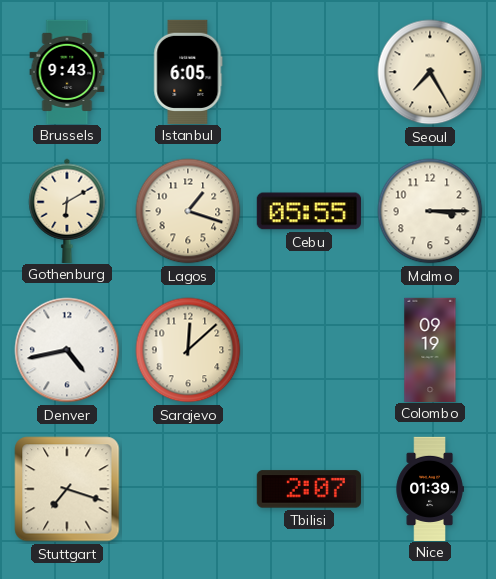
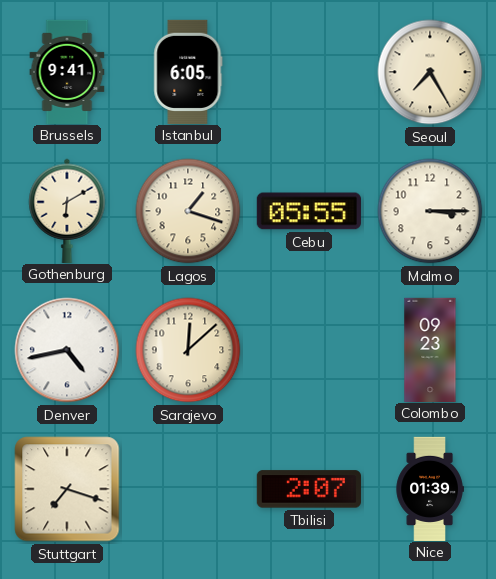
Brussels: 9:43 -> 9:41 (67, 71)
Colombo: 09:19 -> 09:23 (430, 349)
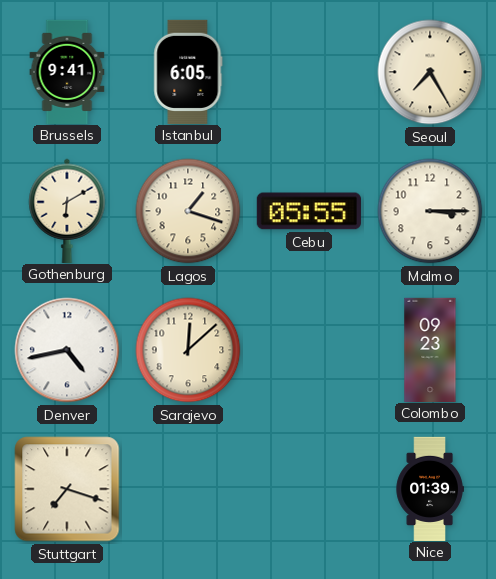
Tbilisi: 2:07 -> none (309, 489)
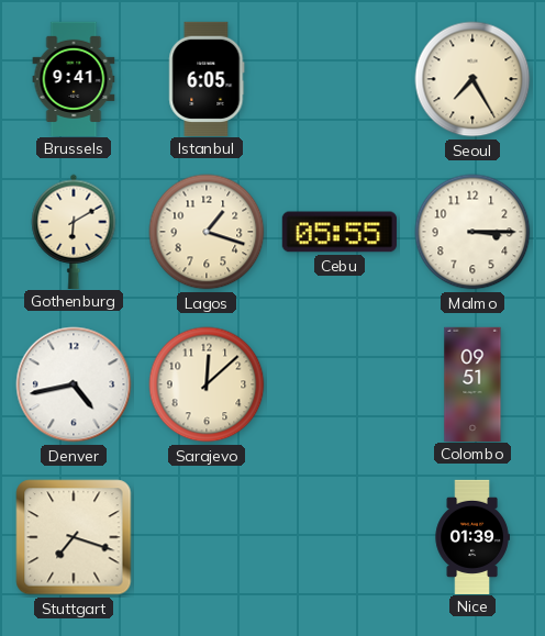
Colombo: 09:23 -> 09:51 (472, 383)
